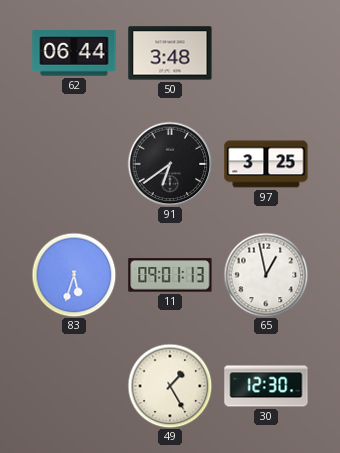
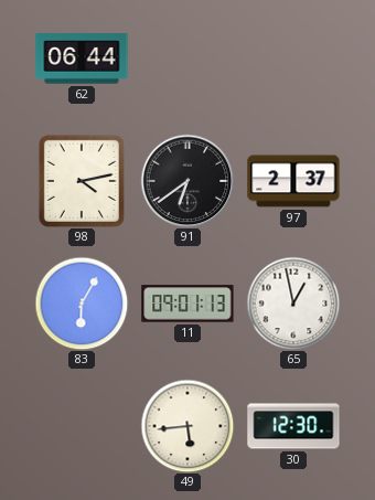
50: 3:48 -> none (170, 53)
98: none -> 4:13 (82, 181)
97: 3:25 -> 2:37 (293, 181)
83: 5:33 -> 6:05 (82, 304)
49: 1:25 -> 5:44 (187, 426)
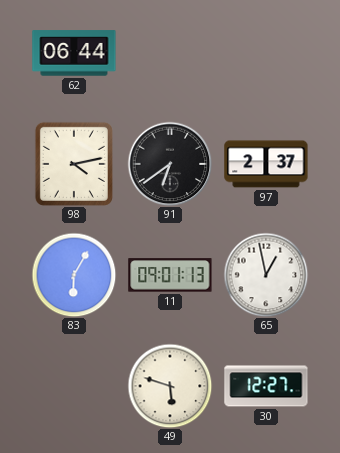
49: 5:44 -> 5:48 (170, 386)
30: 12:30 -> 12:27 (266, 386)
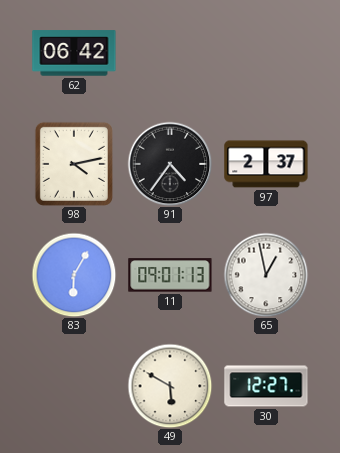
62: 06:44 -> 06:42 (74, 53)
91: 6:39 -> 4:36 (170, 164)
49: 5:48 -> 5:50 (170, 386)
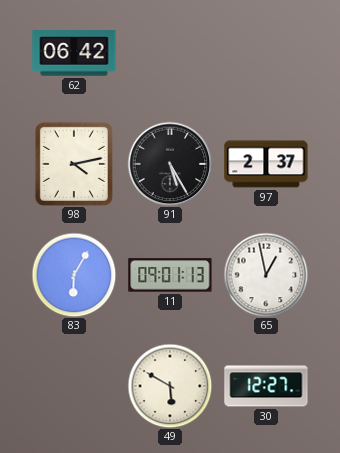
91: 4:36 -> 5:25 (170, 164)
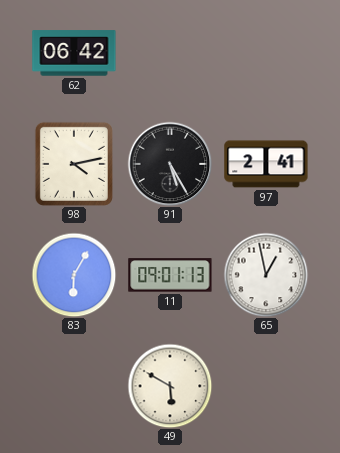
97: 2:37 -> 2:41 (266, 164)
30: 12:27 -> none (266, 386)
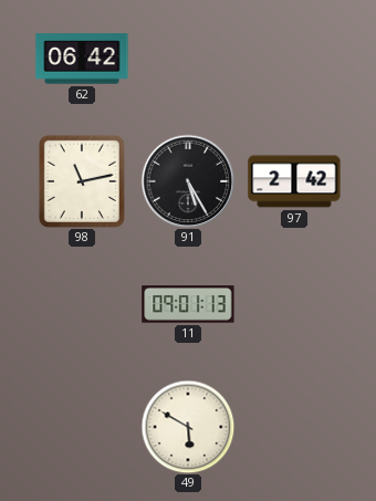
98: 4:13 -> 11:13 (82, 181)
97: 2:41 -> 2:42 (294, 181)
83: 6:05 -> none (74, 275)
65: 12:58 -> none (266, 275)
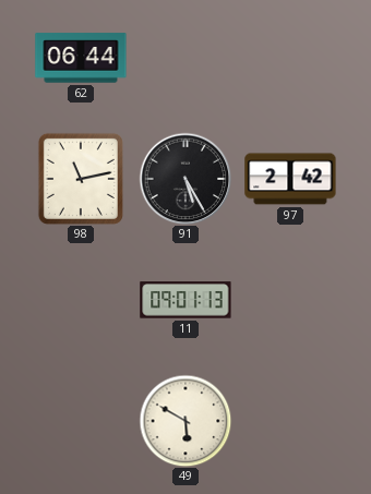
62: 06:42 -> 06:44 (81, 58)
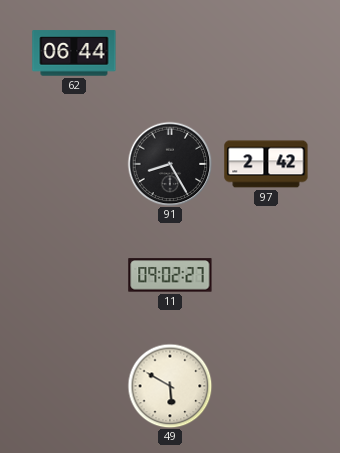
98: 11:13 -> none (81, 179)
91: 5:25 -> 8:25 (170, 164)
11: 09:01 -> 09:02 (170, 275)
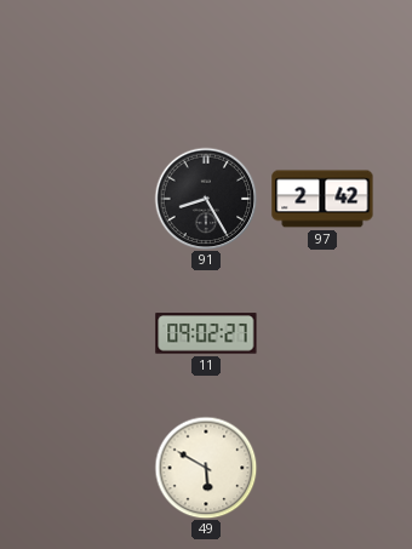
62: 06:44 -> none (74, 53)
